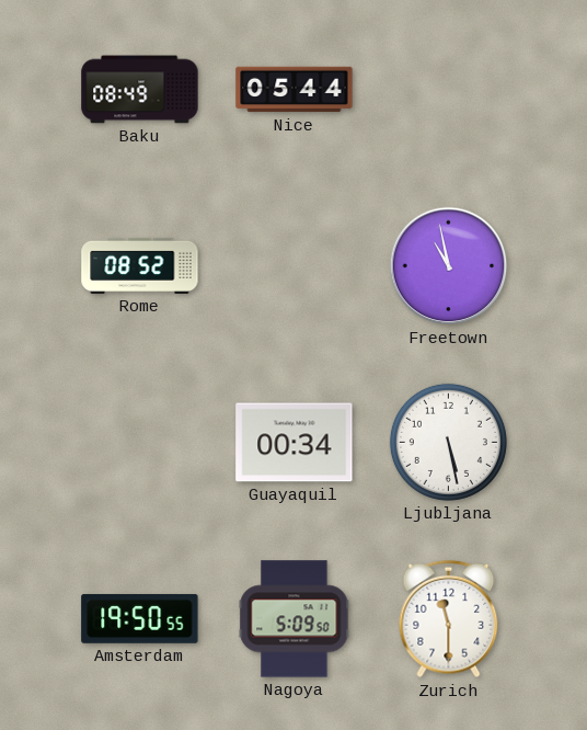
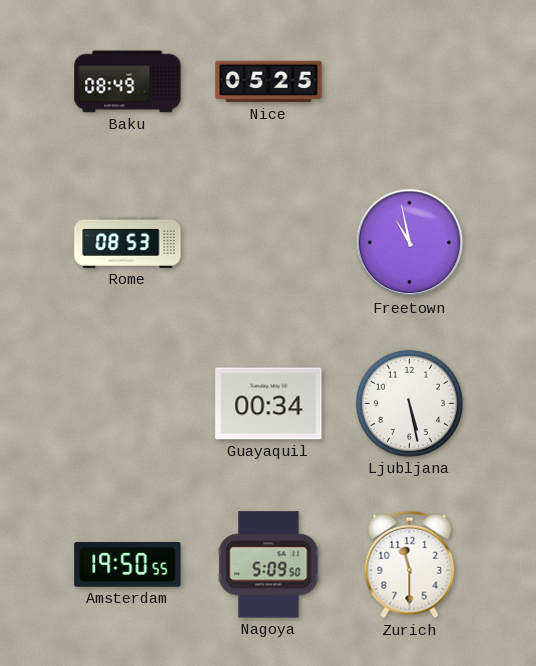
Nice: 05:44 -> 05:25 (269, 82)
Rome: 08:52 -> 08:53 (128, 242)
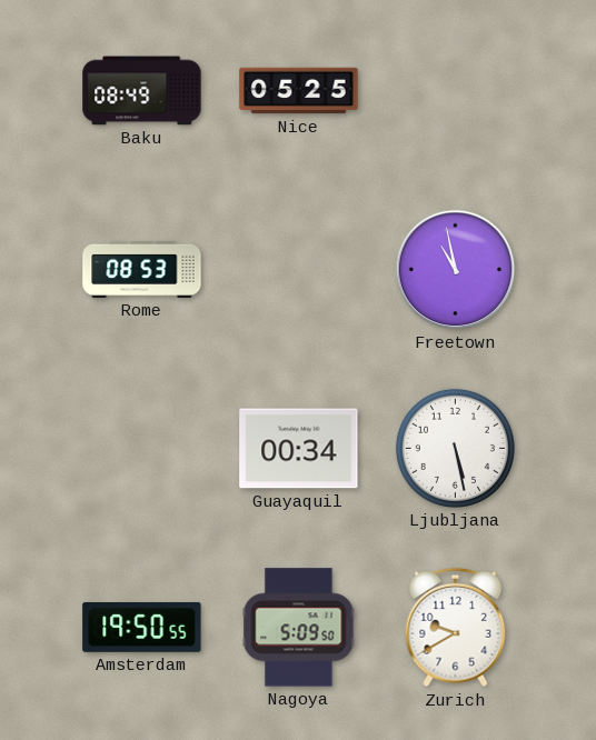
Zurich: 11:30 -> 9:40 (456, 628)
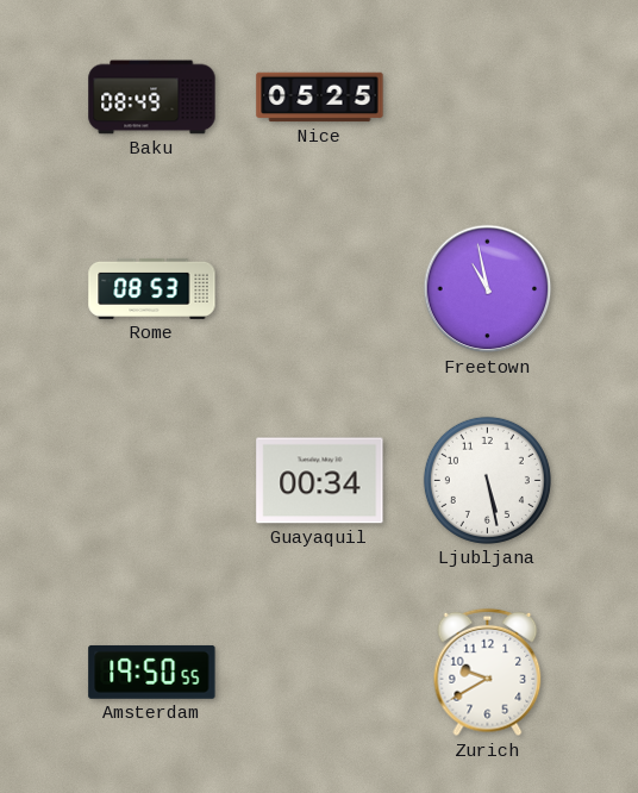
Nagoya: 5:09 -> none (299, 628)
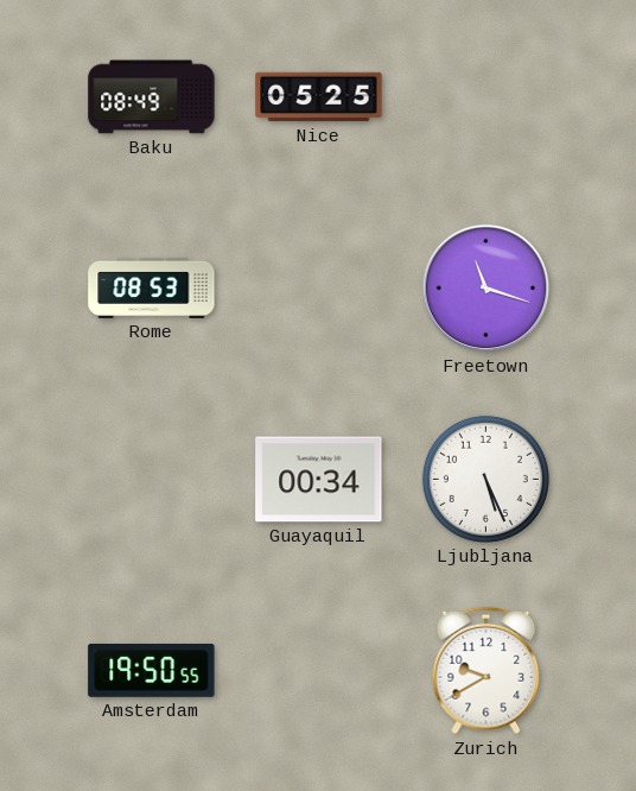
Freetown: 10:58 -> 11:18 (486, 289)
Ljubljana: 5:28 -> 5:26 (485, 479)
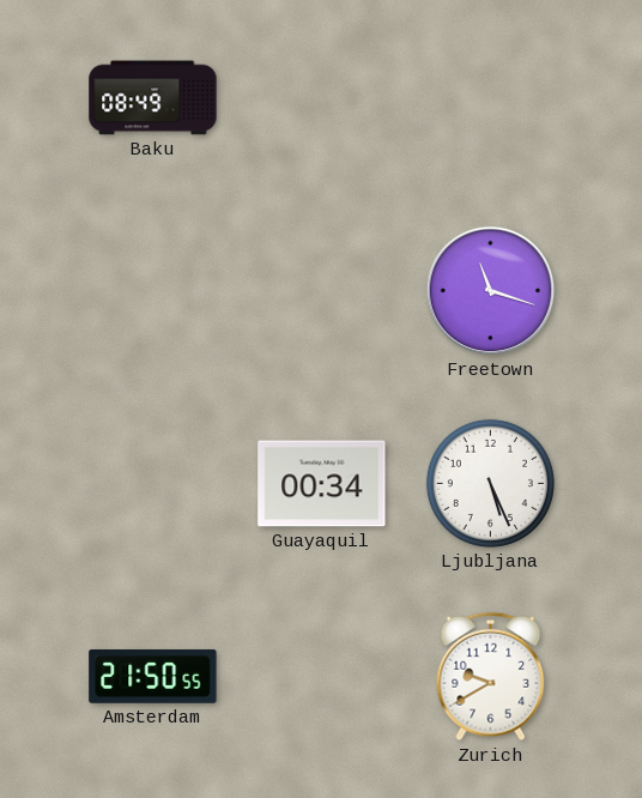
Nice: 05:25 -> none (319, 97)
Rome: 08:53 -> none (152, 287)
Amsterdam: 19:50 -> 21:50 (153, 676)
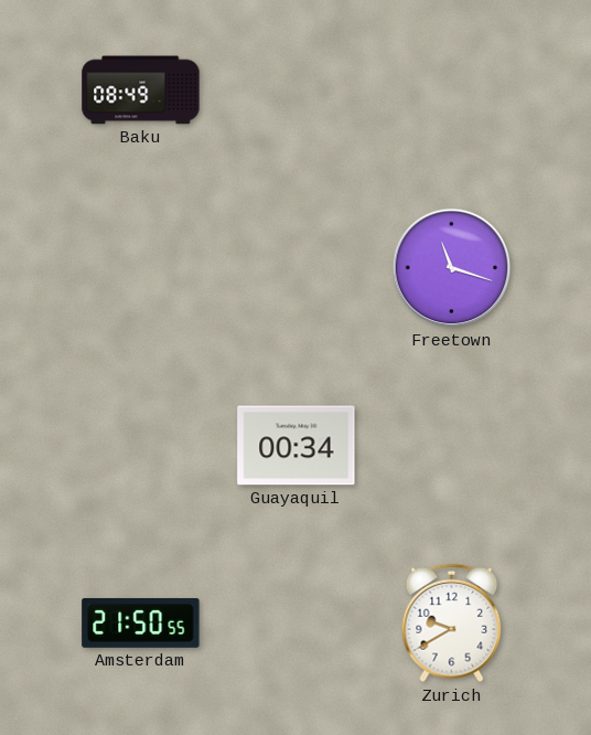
Ljubljana: 5:26 -> none (490, 483)
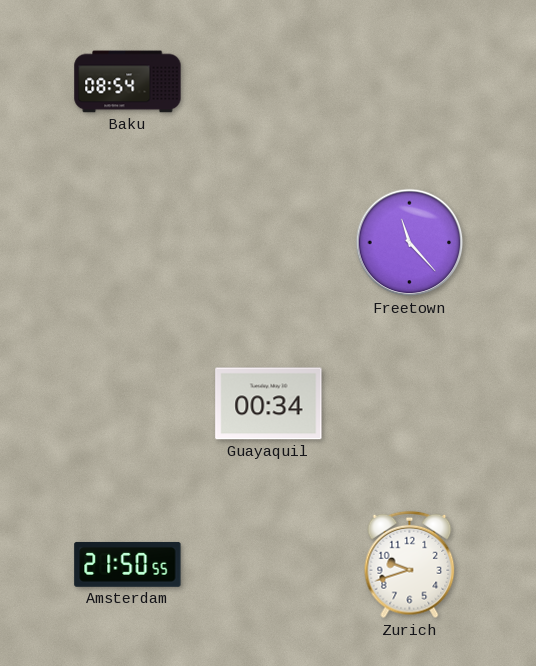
Baku: 08:49 -> 08:54 (128, 82)
Freetown: 11:18 -> 11:23 (410, 243)
Zurich: 9:40 -> 9:42 (410, 565)
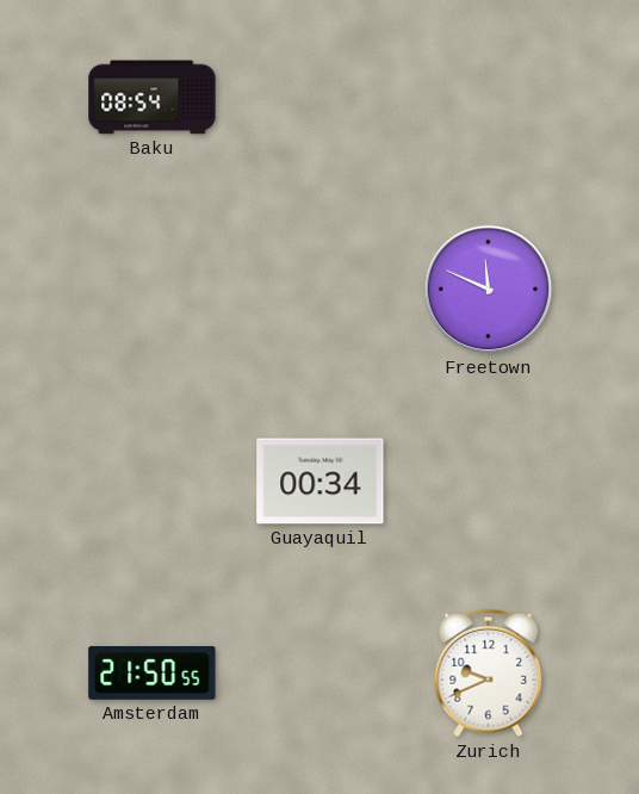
Freetown: 11:23 -> 11:49 (489, 290)
Zurich: 9:42 -> 9:41 (489, 674)
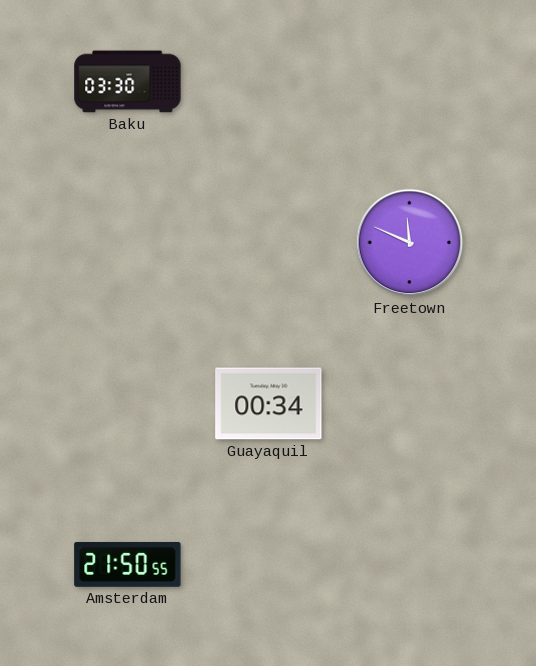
Baku: 08:54 -> 03:30 (128, 82)
Zurich: 9:41 -> none (489, 674)
